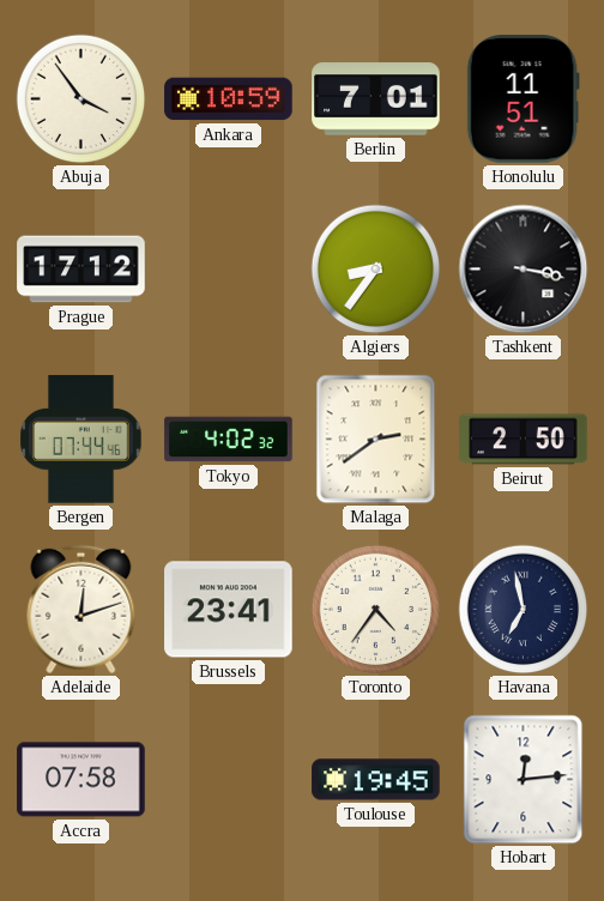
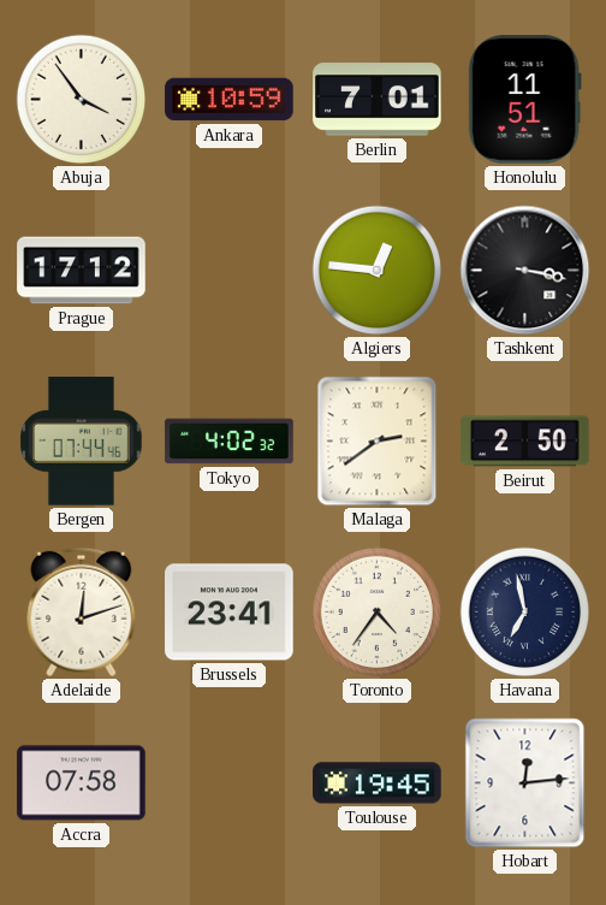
Algiers: 8:36 -> 12:46 (378, 271)
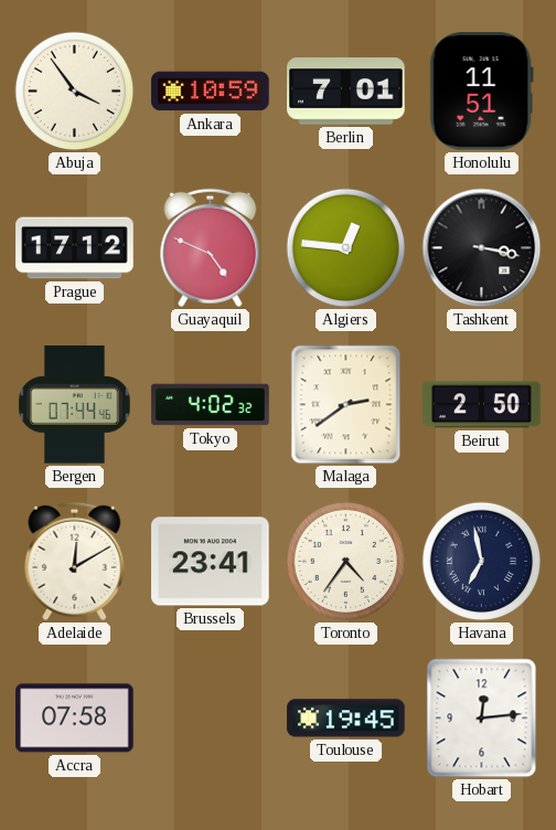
Guayaquil: none -> 4:49 (211, 248)
Adelaide: 12:12 -> 12:10 (75, 562)
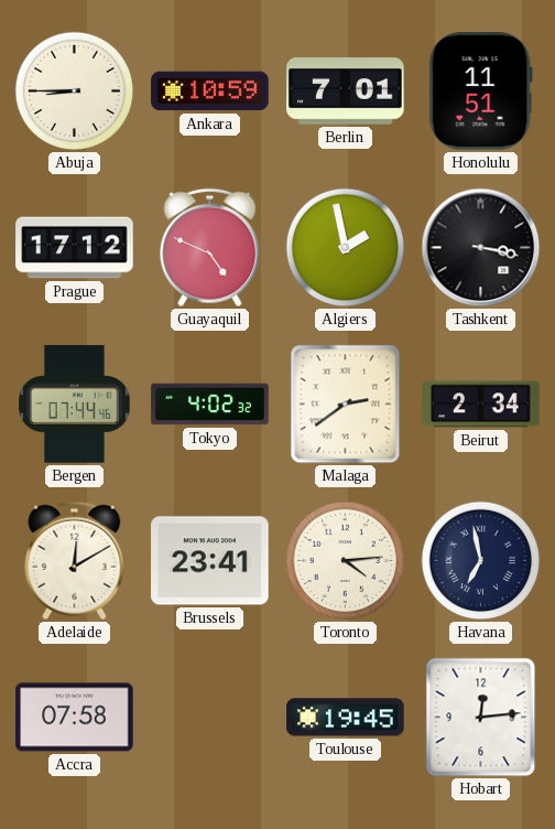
Abuja: 3:54 -> 8:45 (75, 91)
Algiers: 12:46 -> 1:58 (346, 248)
Beirut: 2:50 -> 2:34 (481, 405)
Toronto: 4:36 -> 4:14 (346, 561)
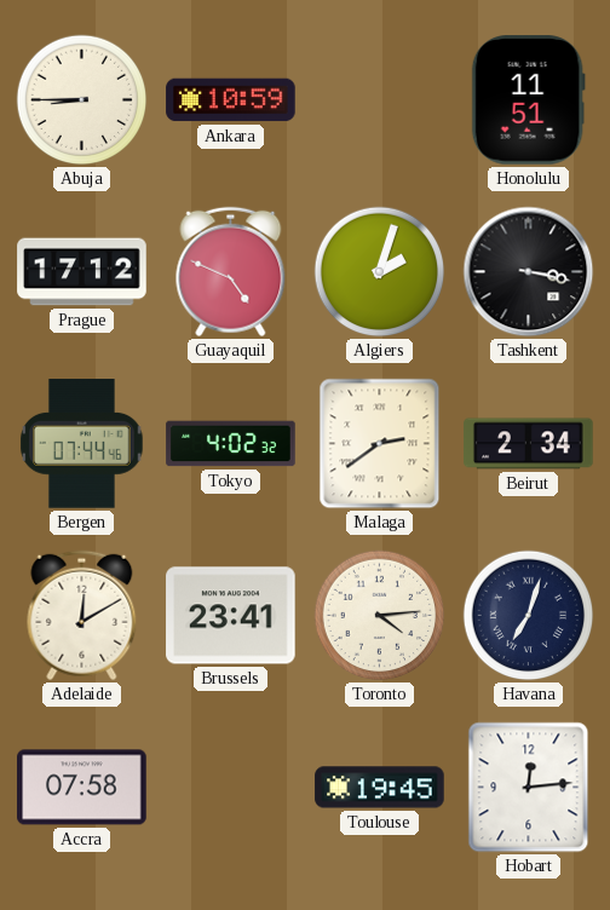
Berlin: 7:01 -> none (346, 91)
Algiers: 1:58 -> 2:03 (380, 272)
Havana: 6:58 -> 7:03 (529, 616)
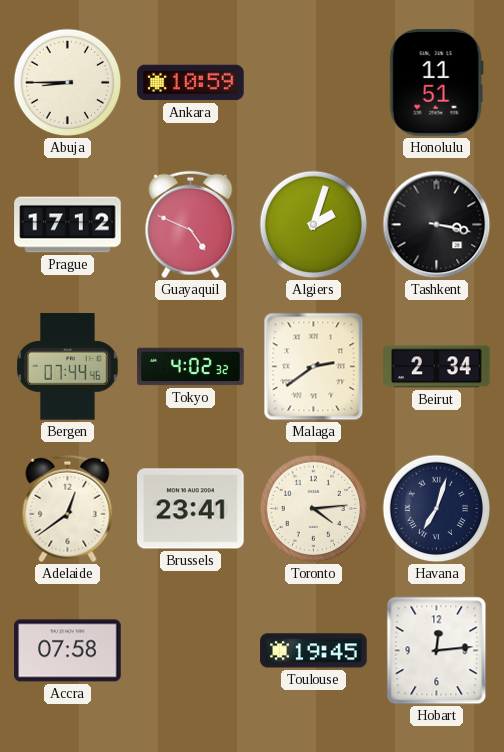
Adelaide: 12:10 -> 12:39 (68, 509)
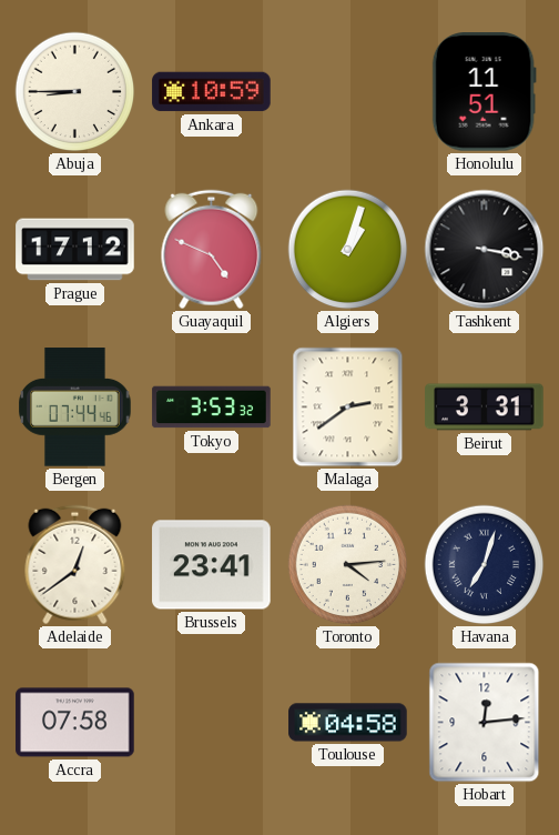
Algiers: 2:03 -> 1:03 (348, 250)
Tokyo: 4:02 -> 3:53 (212, 408)
Beirut: 2:34 -> 3:31 (485, 408)
Toulouse: 19:45 -> 04:58 (348, 723)
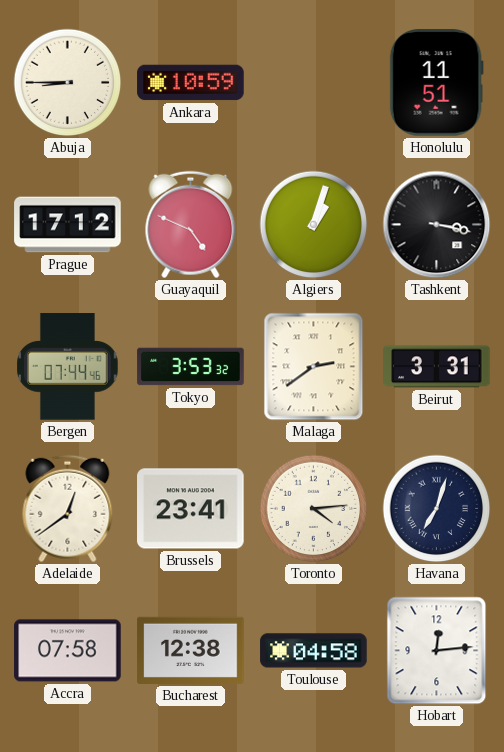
Bucharest: none -> 12:38 (191, 650)
